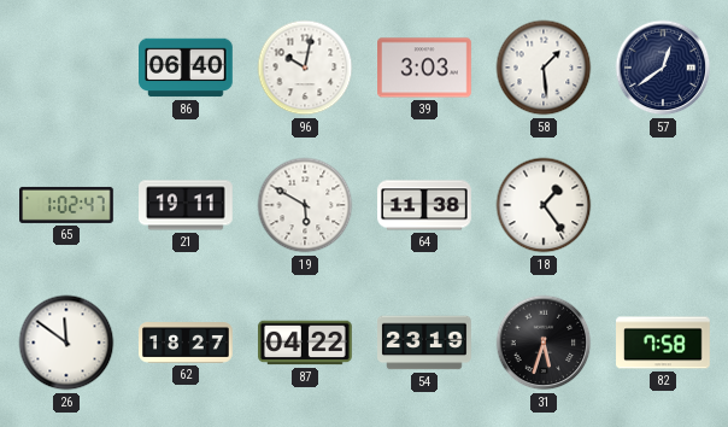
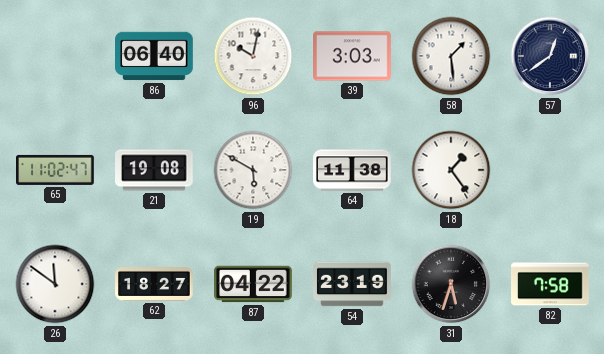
65: 1:02 -> 11:02 (56, 170)
21: 19:11 -> 19:08 (155, 170)
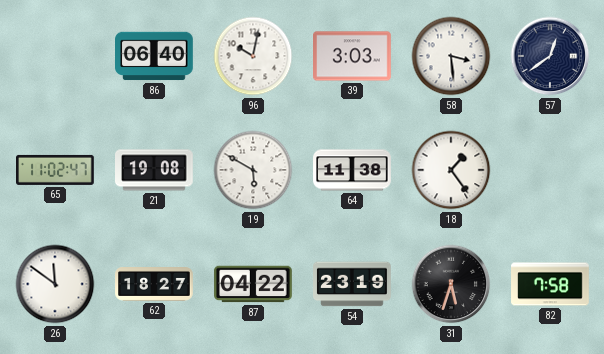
58: 1:29 -> 3:29 (451, 56)
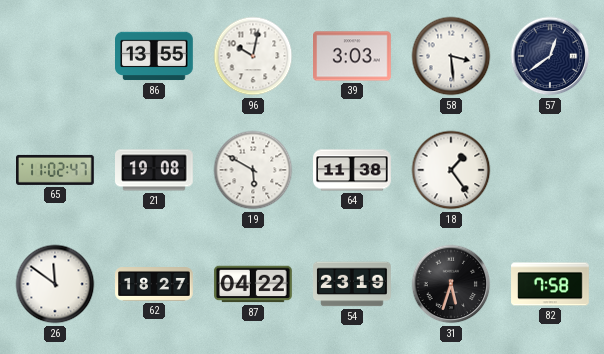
86: 06:40 -> 13:55 (154, 56)
